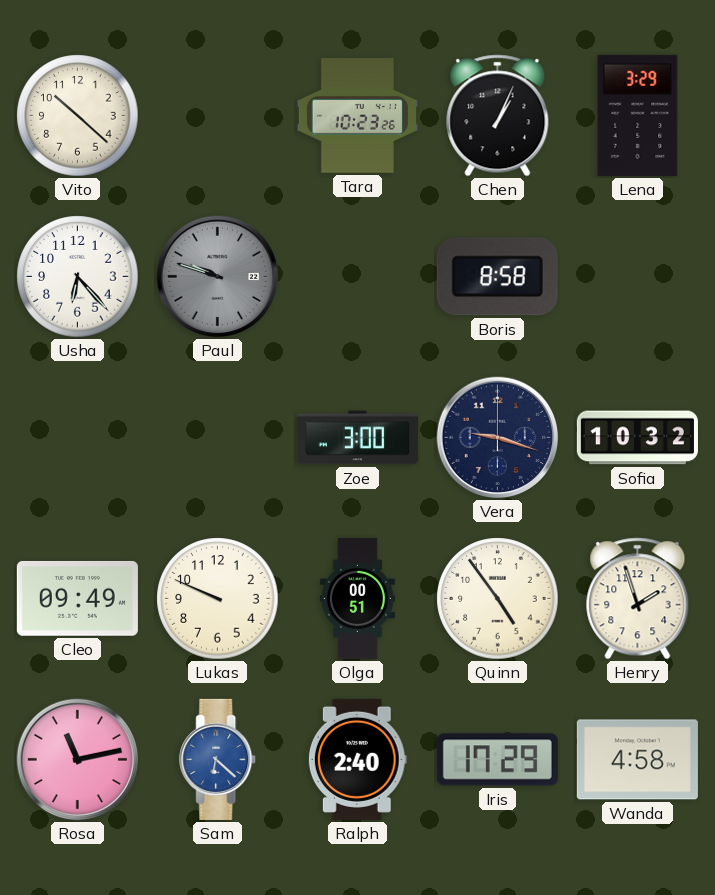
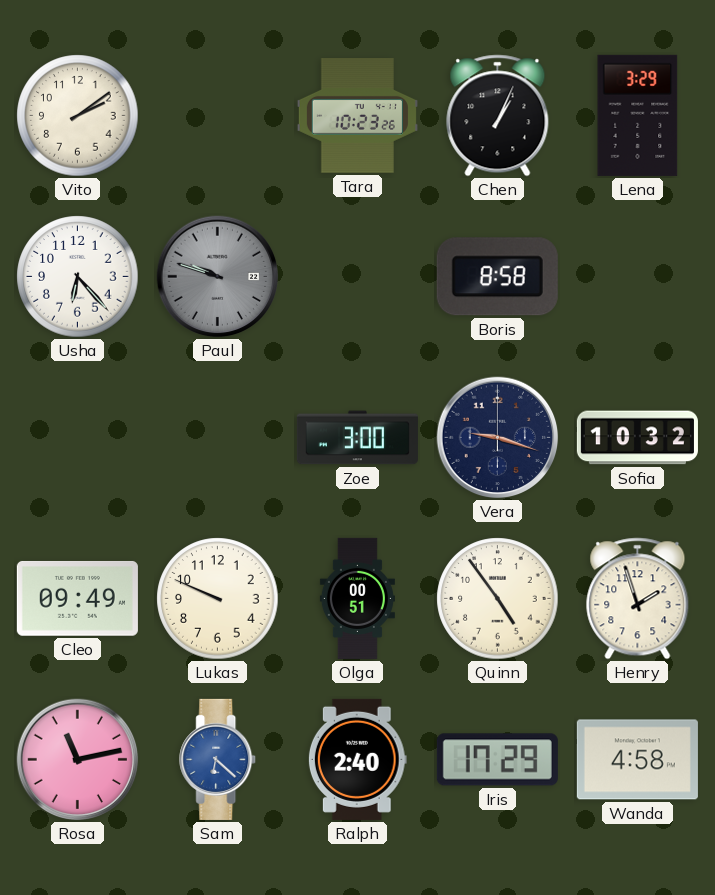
Vito: 10:22 -> 2:09 (78, 116)
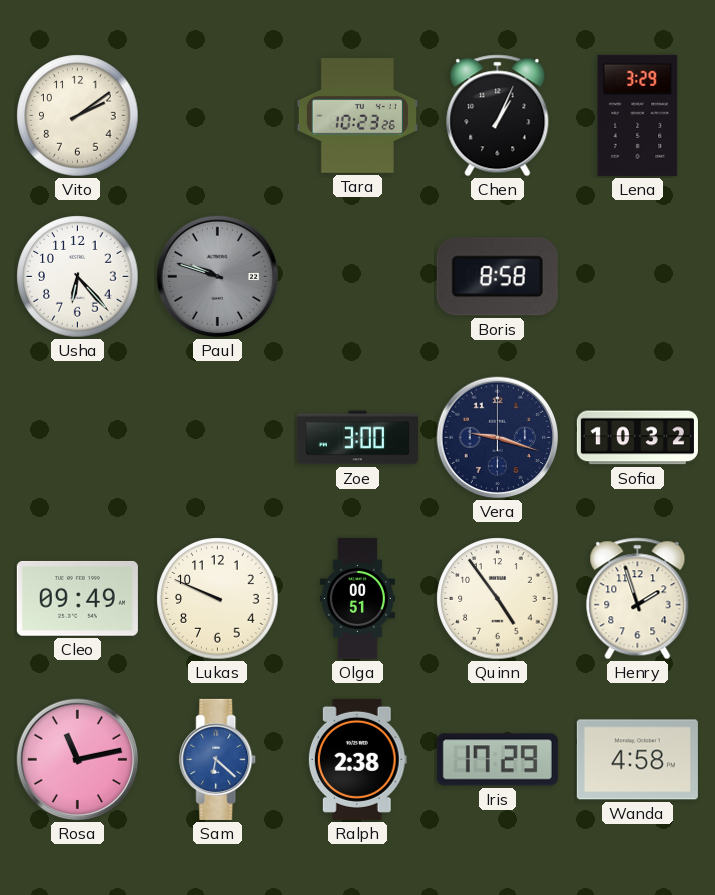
Ralph: 2:40 -> 2:38 (357, 759)
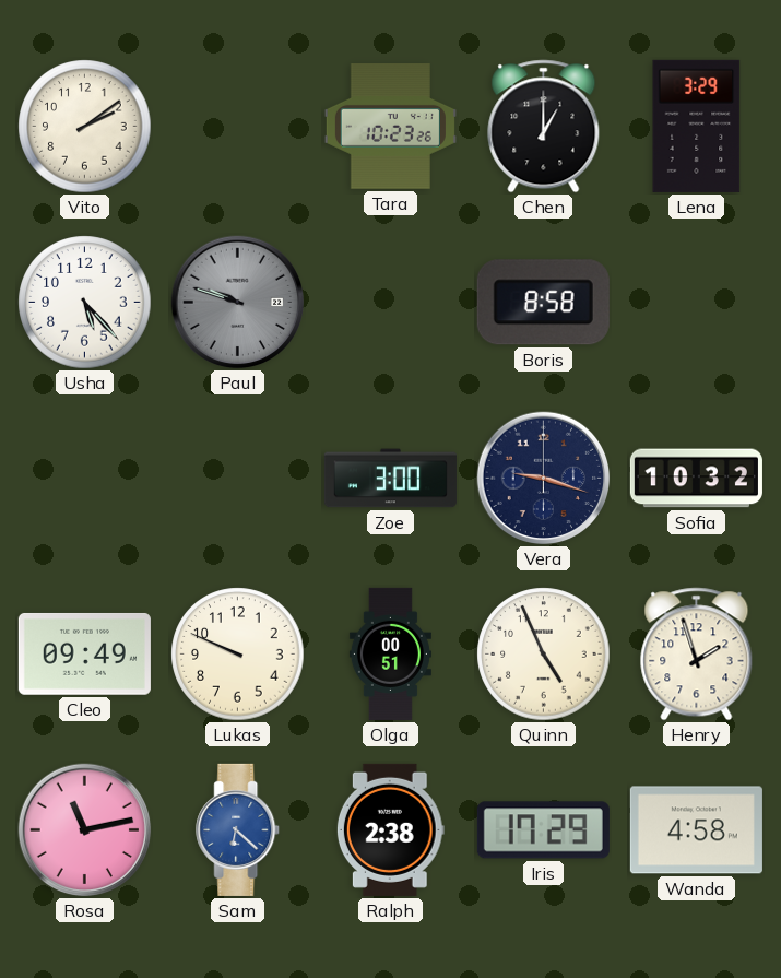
Chen: 1:04 -> 1:00 (544, 127)
Usha: 6:23 -> 5:23 (85, 303)
Quinn: 4:54 -> 4:56 (544, 655)
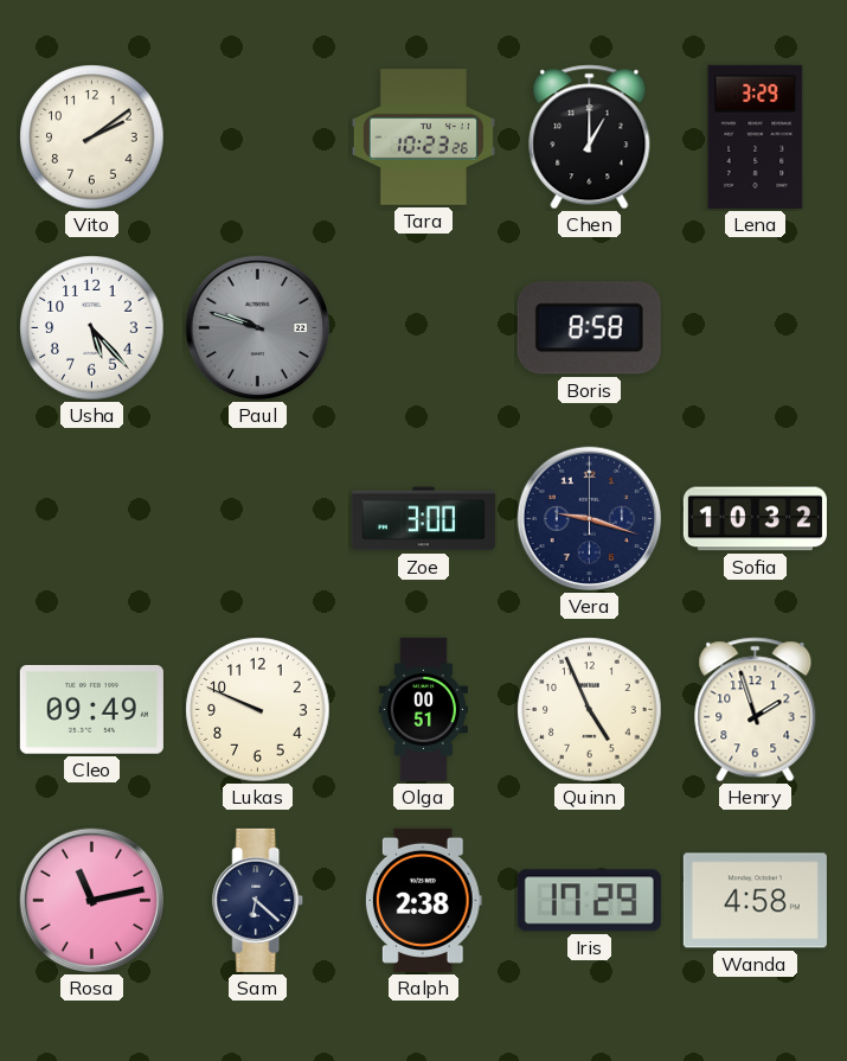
Sam dial: blue -> navy (258, 900)
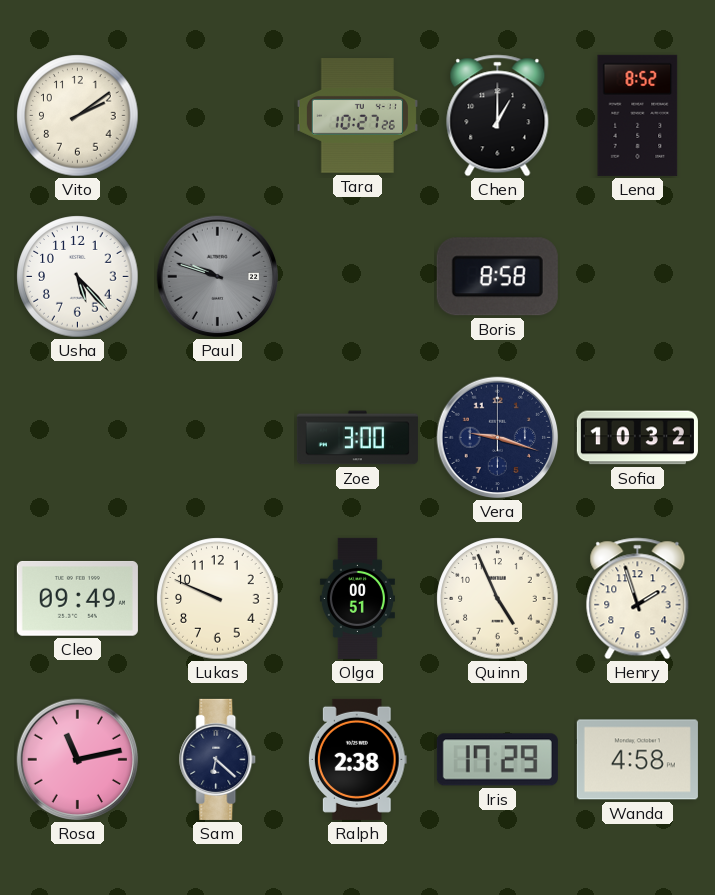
Tara: 10:23 -> 10:27 (357, 116)
Lena: 3:29 -> 8:52 (638, 115)
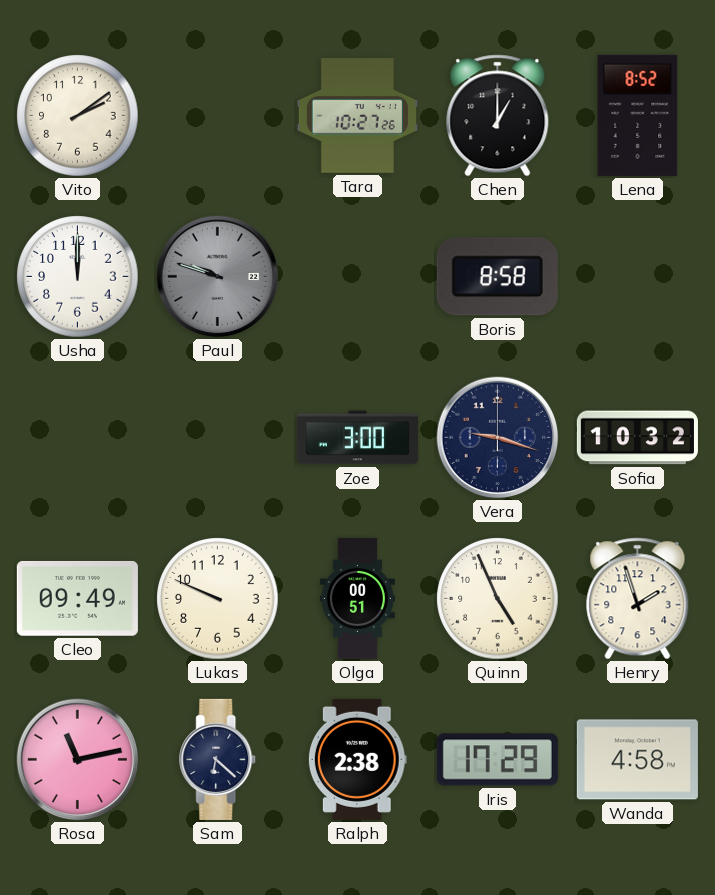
Usha: 5:23 -> 12:00 (78, 277)
